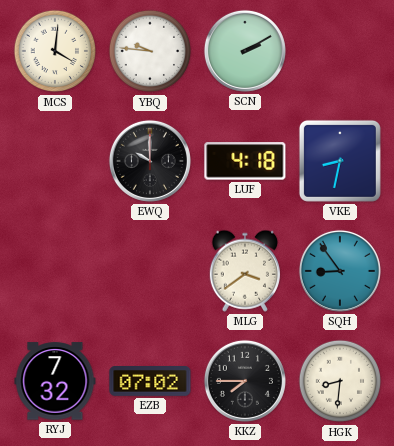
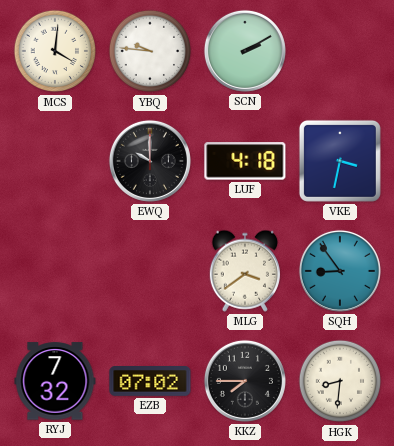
VKE: 8:32 -> 3:32 (340, 161)
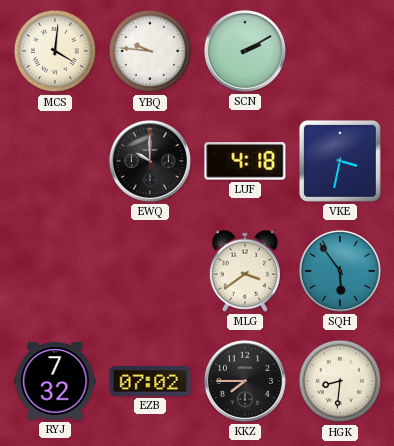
SQH: 8:54 -> 5:54 (340, 271)
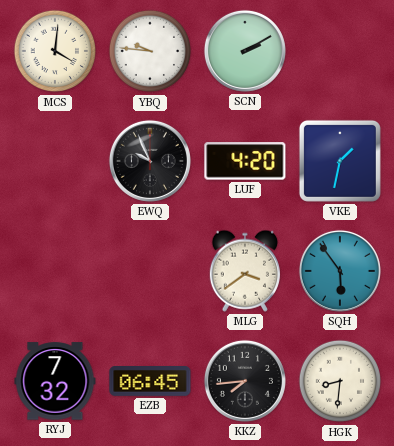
EWQ: 10:00 -> 9:56 (150, 161)
LUF: 4:18 -> 4:20 (245, 161)
VKE: 3:32 -> 1:32 (340, 161)
EZB: 07:02 -> 06:45 (150, 382)
KKZ: 7:45 -> 7:44 (245, 381)
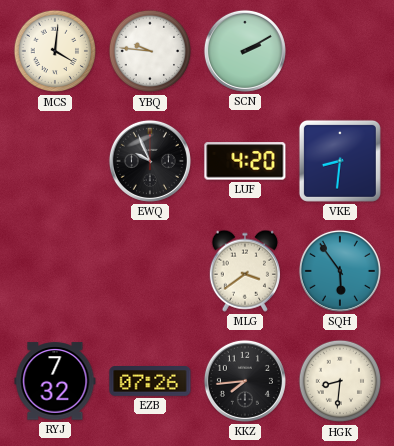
VKE: 1:32 -> 8:31 (340, 161)
EZB: 06:45 -> 07:26 (150, 382)
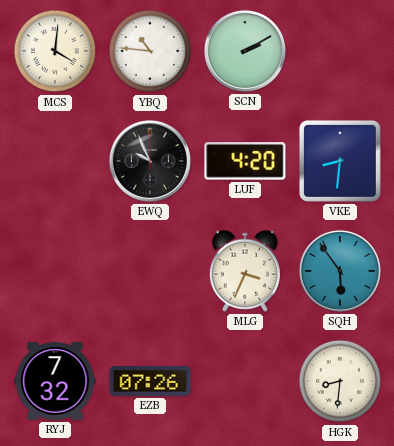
YBQ: 9:46 -> 10:46 (150, 51)
MLG: 3:39 -> 3:34 (244, 271)
KKZ: 7:44 -> none (245, 381)
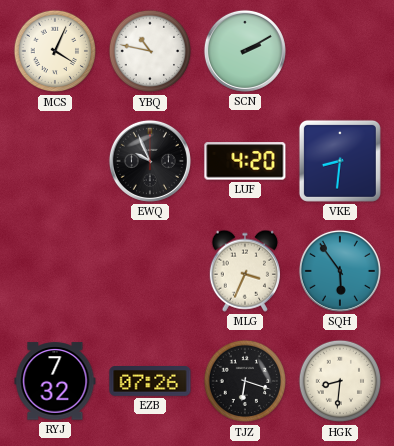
MCS: 4:01 -> 4:04 (55, 51)
YBQ: 10:46 -> 10:47 (150, 51)
TJZ: none -> 6:18 (245, 381)
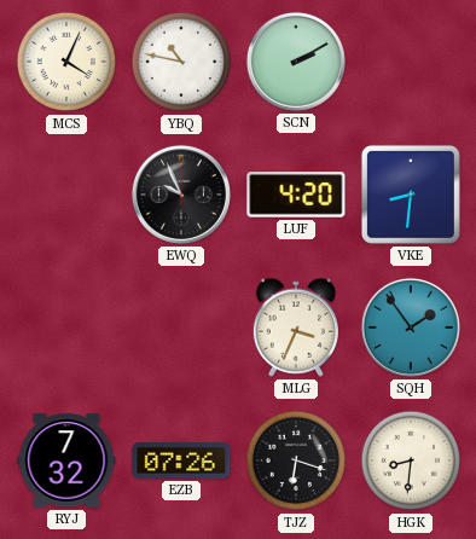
SQH: 5:54 -> 1:54 (411, 328)
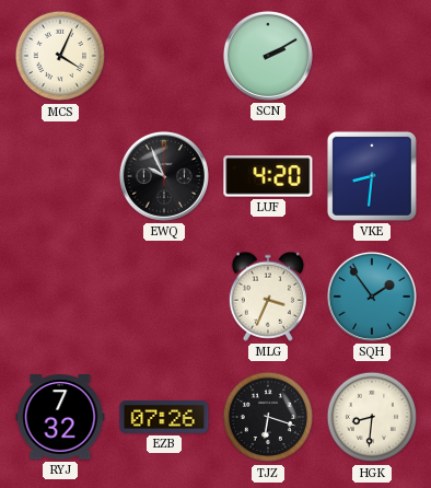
YBQ: 10:47 -> none (181, 62)
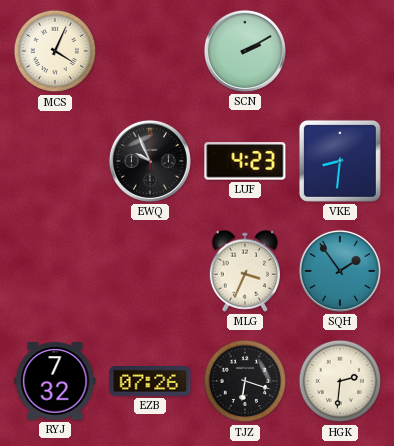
LUF: 4:20 -> 4:23 (245, 161)
HGK: 8:31 -> 2:31 (340, 381)
